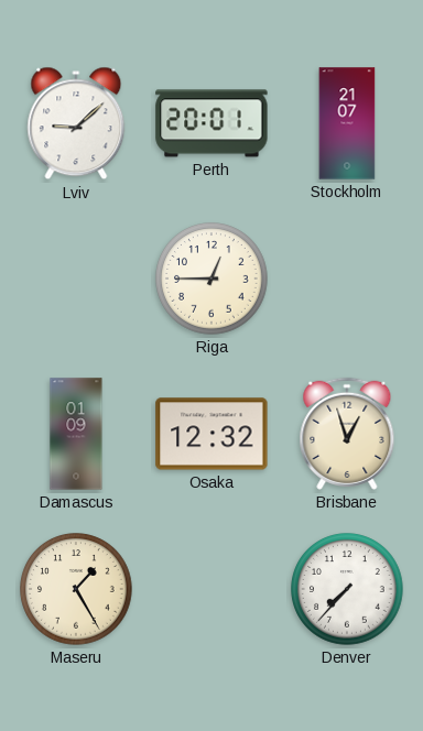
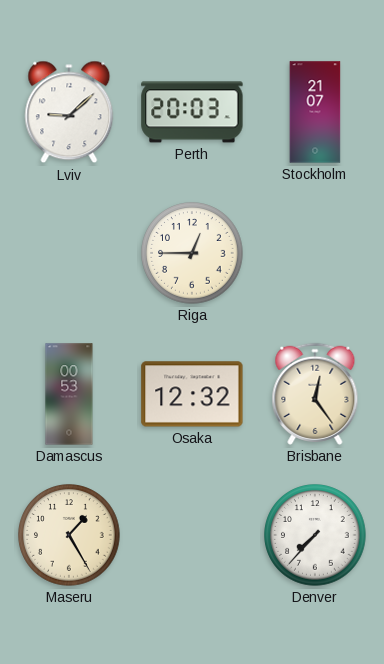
Perth: 20:01 -> 20:03 (192, 112)
Damascus: 01:09 -> 00:53 (69, 394)
Brisbane: 12:57 -> 12:24 (315, 394)
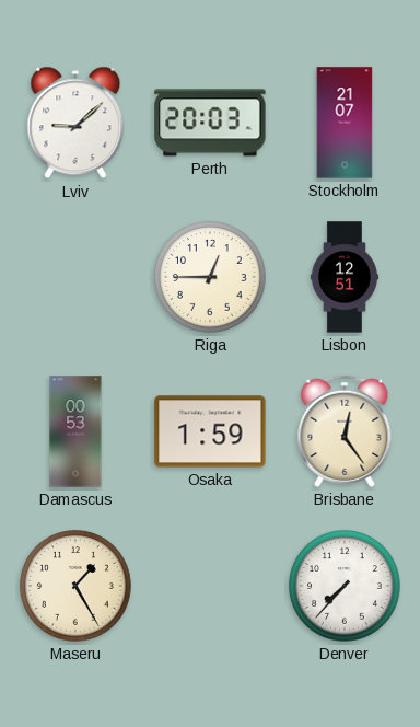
Lisbon: none -> 12:51 (345, 277)
Osaka: 12:32 -> 1:59 (210, 431)
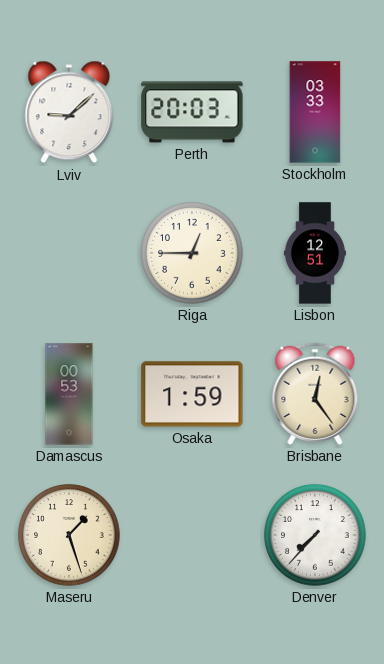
Stockholm: 21:07 -> 03:33 (315, 112)
Maseru: 1:25 -> 1:27 (69, 535)
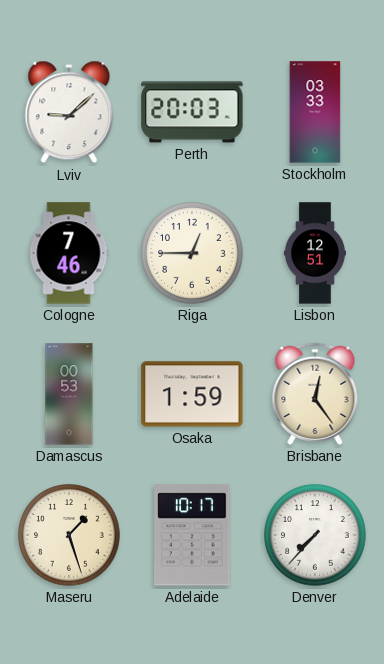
Cologne: none -> 7:46 (69, 253)
Adelaide: none -> 10:17 (192, 535)
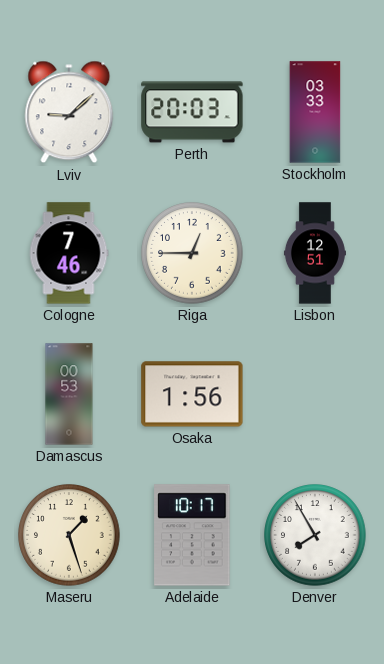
Osaka: 1:59 -> 1:56 (192, 394)
Brisbane: 12:24 -> none (315, 394)
Denver: 7:37 -> 7:55 (315, 535)
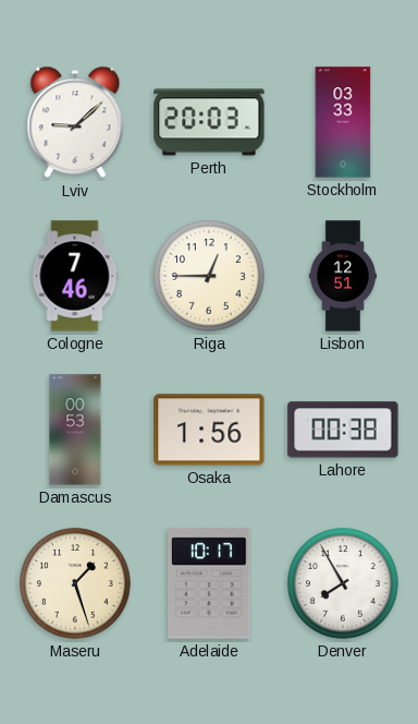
Lahore: none -> 00:38 (343, 430)
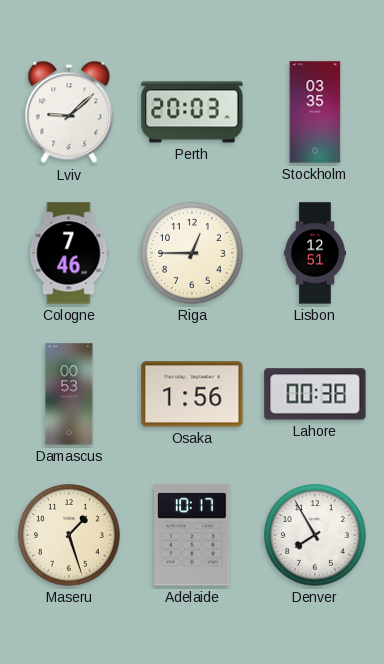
Stockholm: 03:33 -> 03:35 (315, 112)
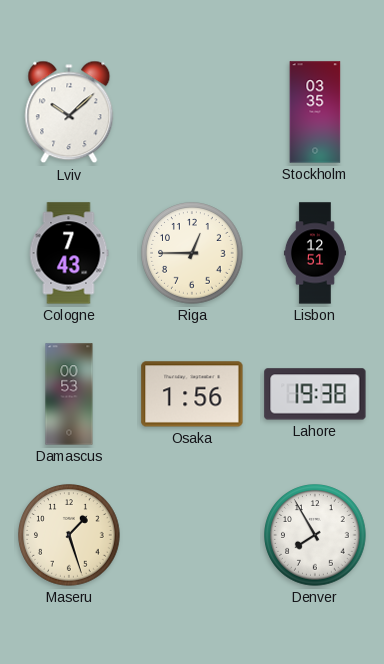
Lviv: 9:08 -> 10:08 (69, 112)
Perth: 20:03 -> none (192, 112)
Cologne: 7:46 -> 7:43 (69, 253)
Lahore: 00:38 -> 19:38 (315, 394)
Adelaide: 10:17 -> none (192, 535)
